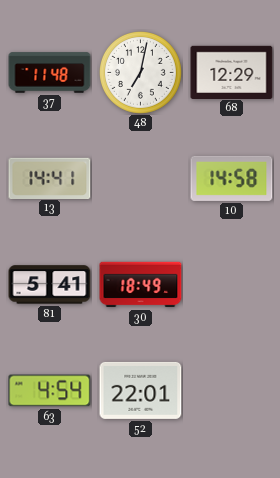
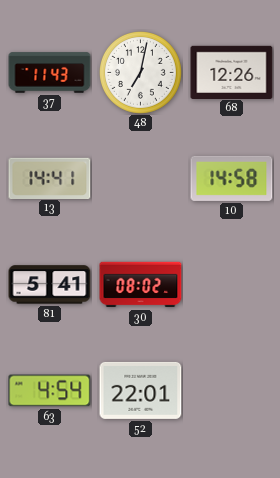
37: 11:48 -> 11:43 (50, 73)
68: 12:29 -> 12:26 (232, 72)
30: 18:49 -> 08:02 (141, 285)
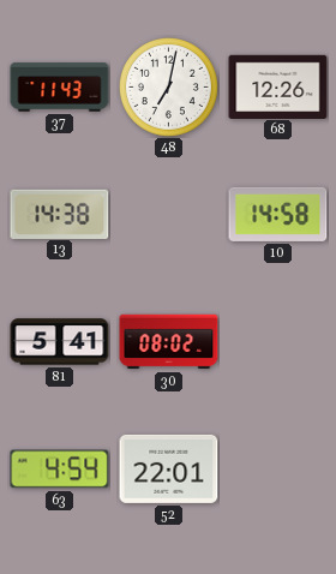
13: 14:41 -> 14:38 (60, 214)
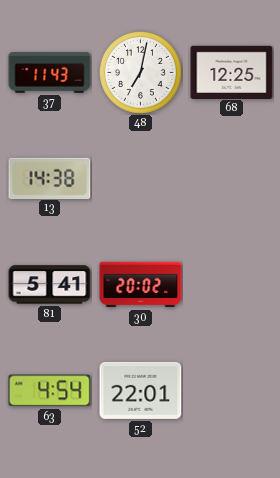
68: 12:26 -> 12:25 (232, 72)
10: 14:58 -> none (278, 214)
30: 08:02 -> 20:02 (141, 285)
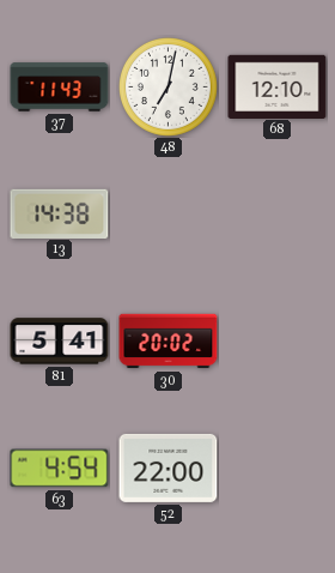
68: 12:25 -> 12:10 (278, 86)
52: 22:01 -> 22:00 (169, 468)
